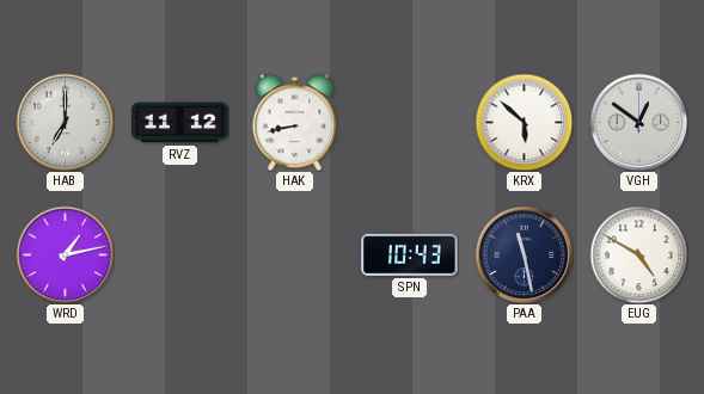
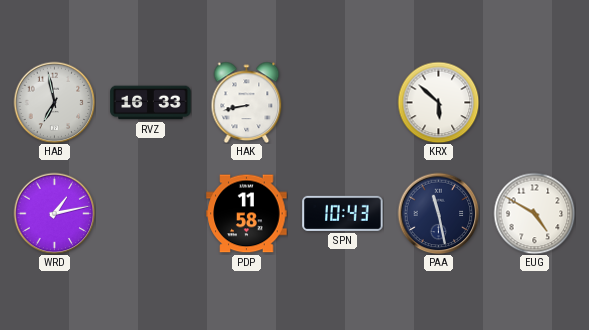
HAB: 7:00 -> 6:58 (54, 102)
RVZ: 11:12 -> 16:33 (151, 103)
VGH: 12:51 -> none (638, 122)
PDP: none -> 11:58 (247, 214)
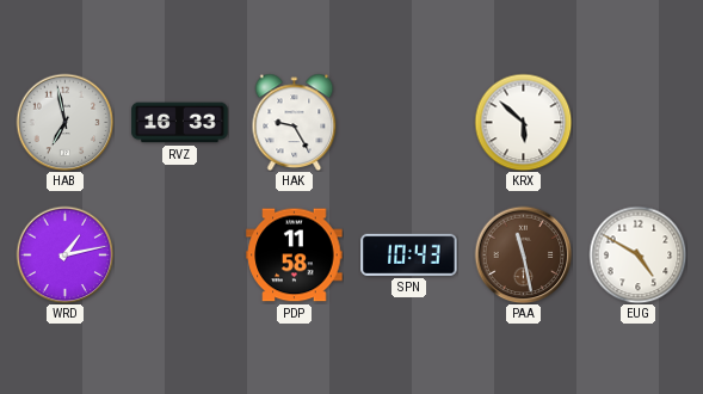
HAK: 8:43 -> 9:25 (295, 122)
PAA dial: navy -> brown (523, 254)
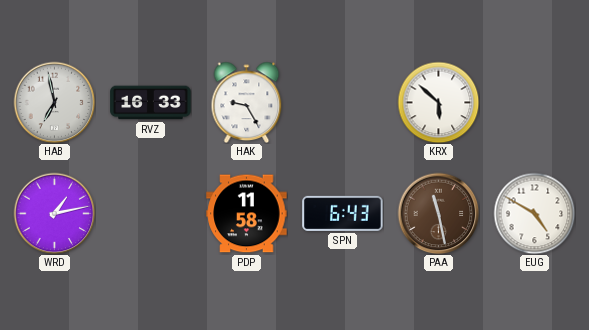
SPN: 10:43 -> 6:43 (343, 213)
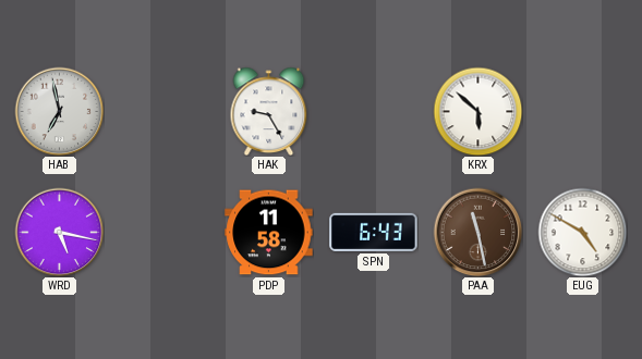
RVZ: 16:33 -> none (151, 103)
WRD: 1:13 -> 5:17 (59, 232)
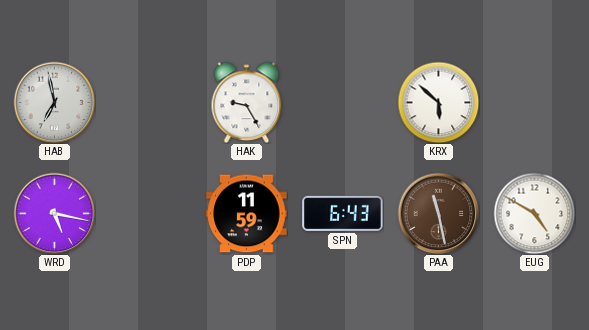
PDP: 11:58 -> 11:59 (247, 214)
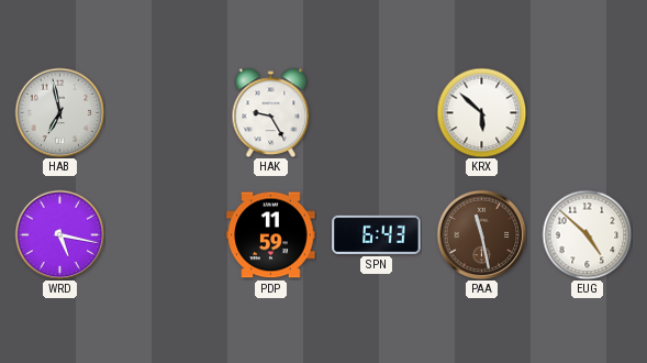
EUG: 4:50 -> 4:52 (587, 234)
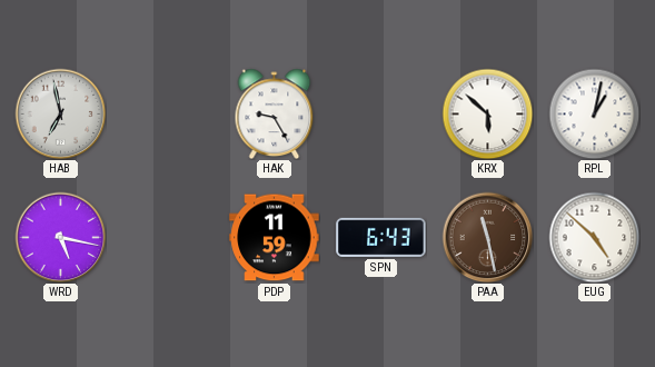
RPL: none -> 1:02 (594, 113)
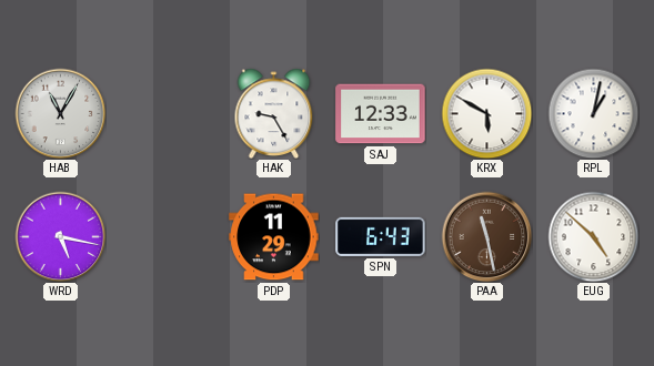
HAB: 6:58 -> 11:05 (60, 113)
SAJ: none -> 12:33 (381, 114)
KRX: 5:52 -> 5:50 (486, 113)
PDP: 11:59 -> 11:29 (274, 237)
